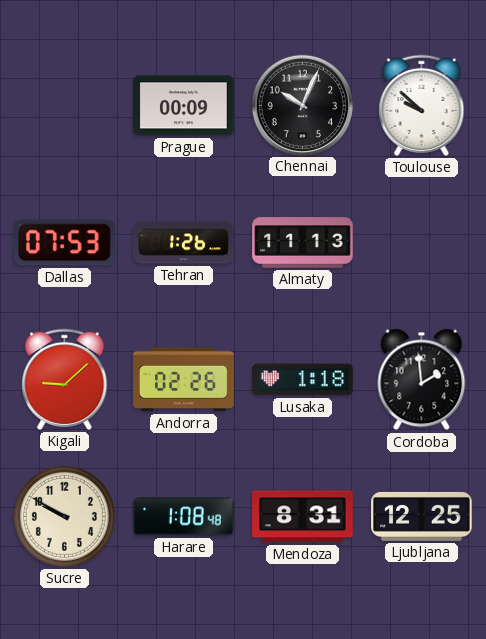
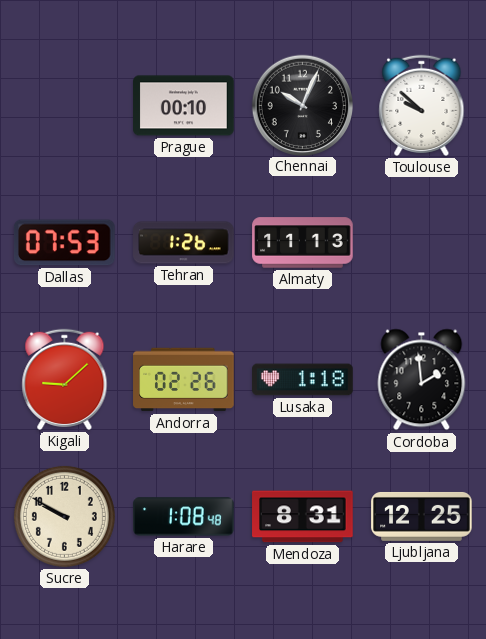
Prague: 00:09 -> 00:10 (184, 106)
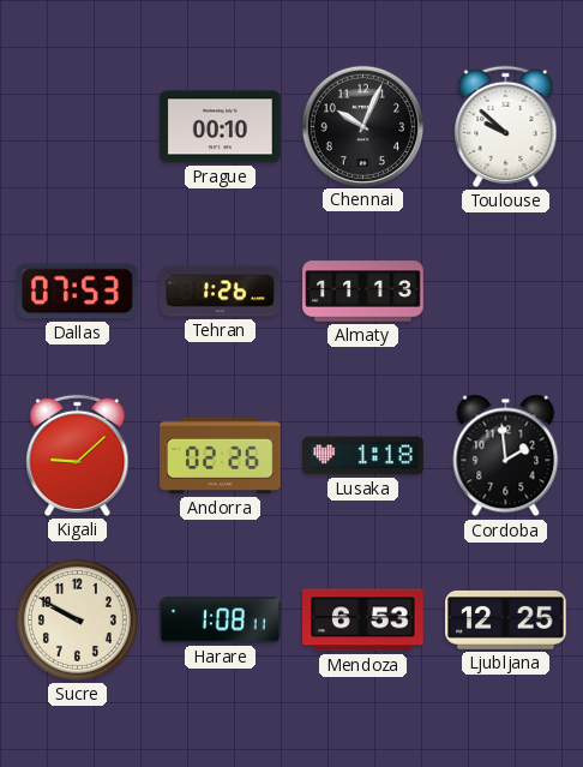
Harare: 1:08:48 -> 1:08:11 (221, 621)
Mendoza: 8:31 -> 6:53 (363, 621)
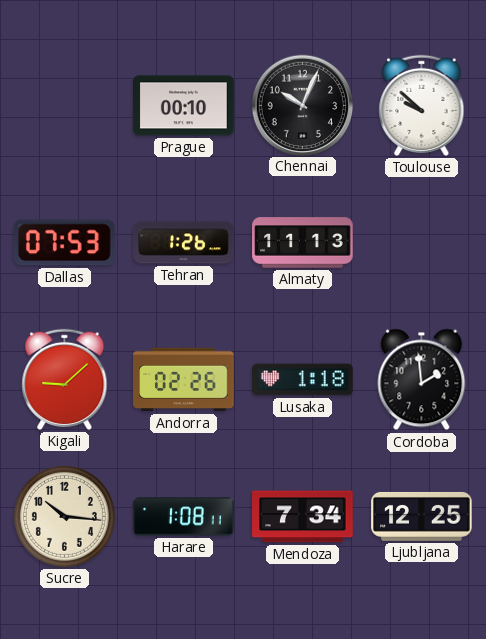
Sucre: 9:50 -> 10:16 (64, 516)
Mendoza: 6:53 -> 7:34 (303, 517)
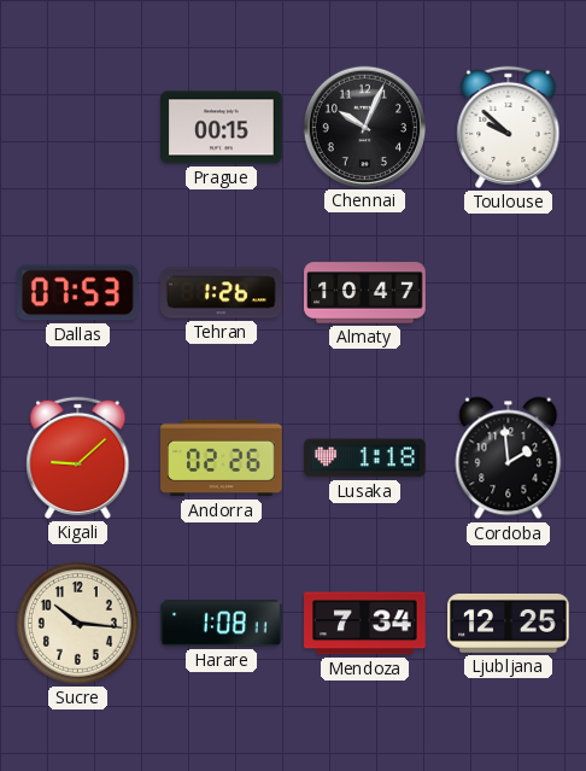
Prague: 00:10 -> 00:15 (222, 128)
Almaty: 11:13 -> 10:47 (365, 293)
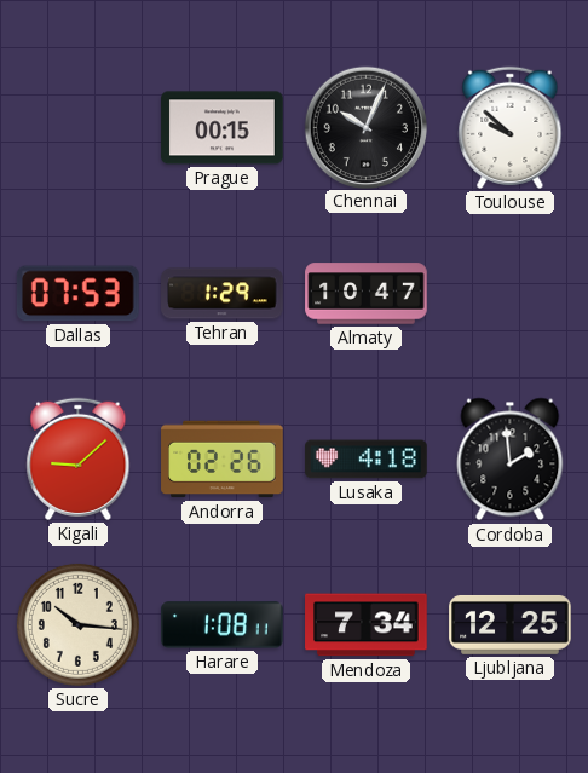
Tehran: 1:26 -> 1:29 (223, 294)
Lusaka: 1:18 -> 4:18 (367, 460)
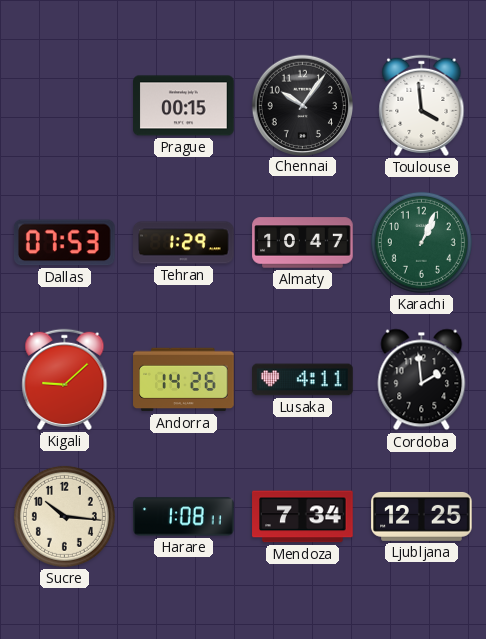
Chennai: 10:04 -> 10:06 (302, 105)
Toulouse: 9:52 -> 3:59 (422, 105)
Karachi: none -> 1:04 (421, 242)
Andorra: 02:26 -> 14:26 (184, 380)
Lusaka: 4:18 -> 4:11 (303, 380)
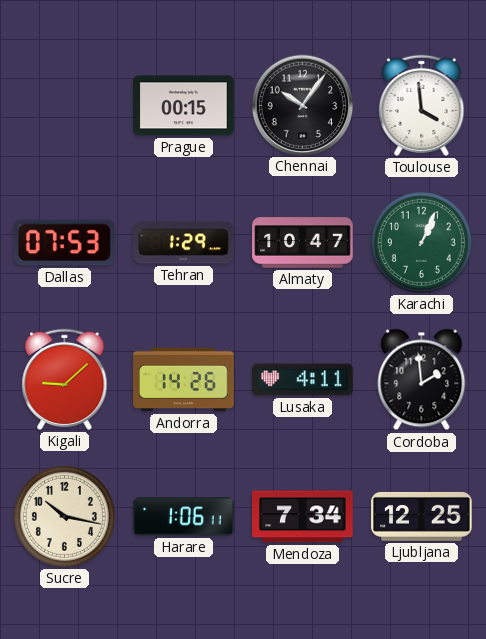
Sucre: 10:16 -> 10:17 (64, 516)
Harare: 1:08 -> 1:06 (184, 517)
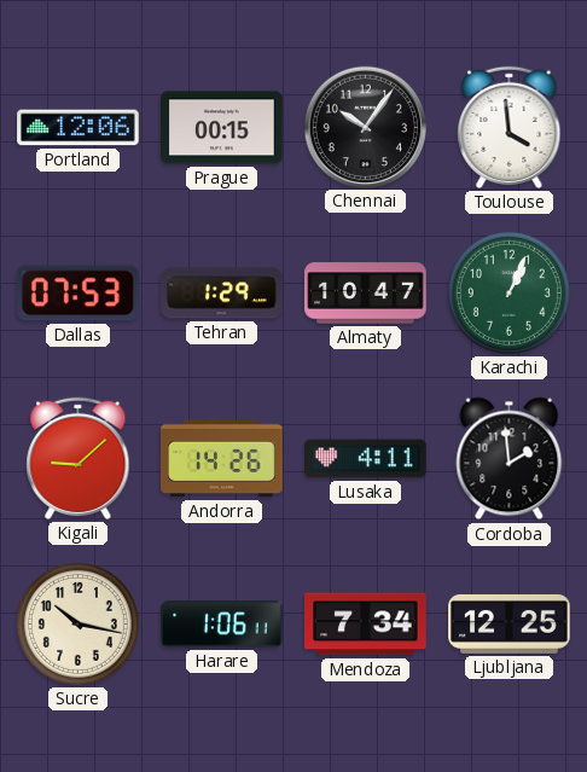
Portland: none -> 12:06 (79, 128)
